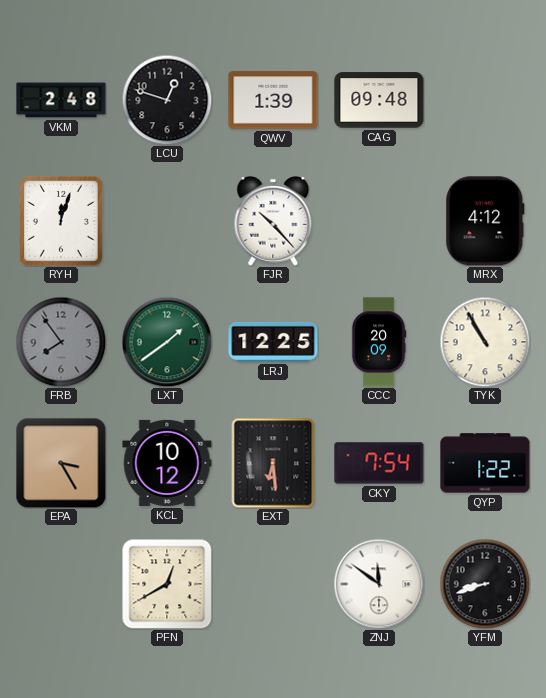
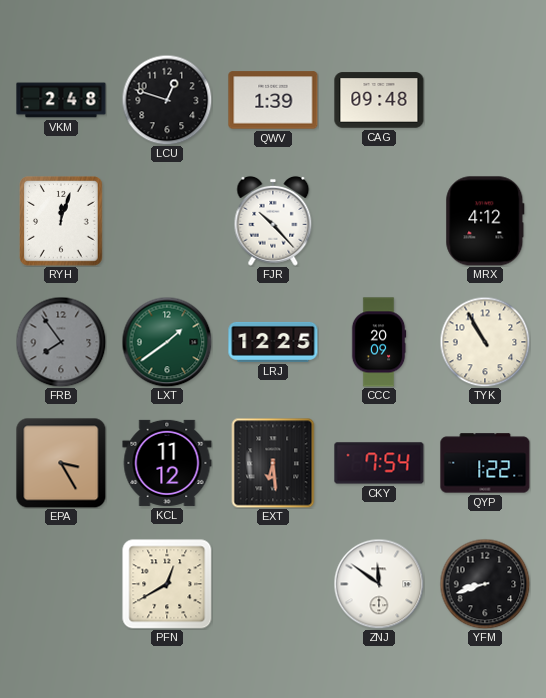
KCL: 10:12 -> 11:12 (167, 463)
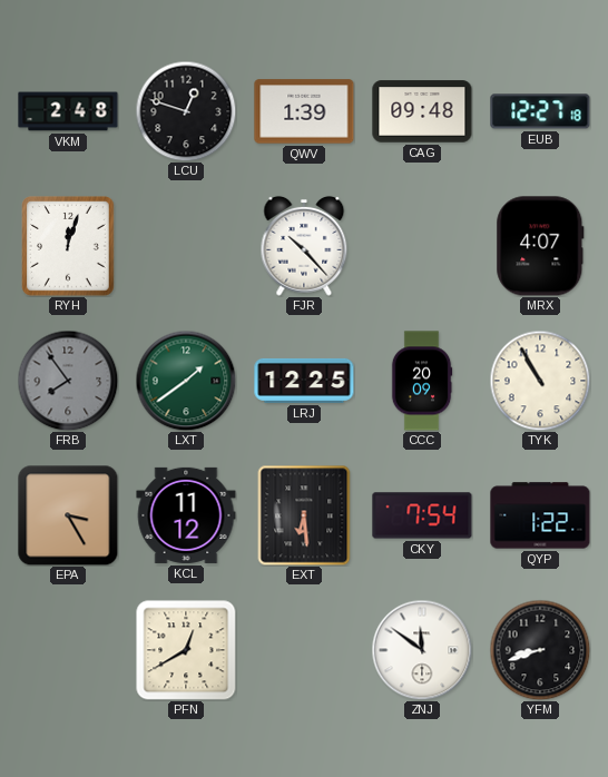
EUB: none -> 12:27 (540, 111)
MRX: 4:12 -> 4:07 (540, 246)
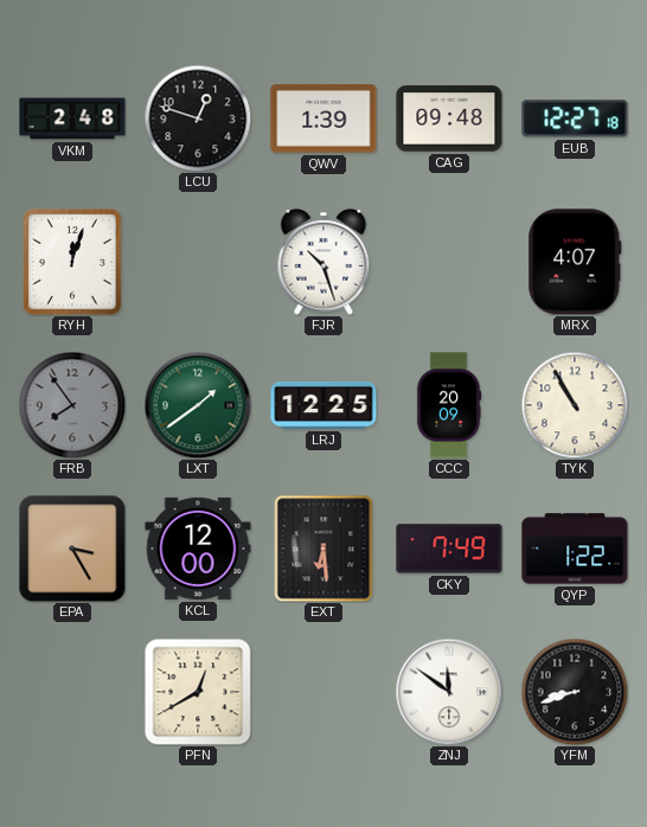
FJR: 10:23 -> 10:27 (323, 262)
KCL: 11:12 -> 12:00 (198, 549)
CKY: 7:54 -> 7:49 (449, 549)
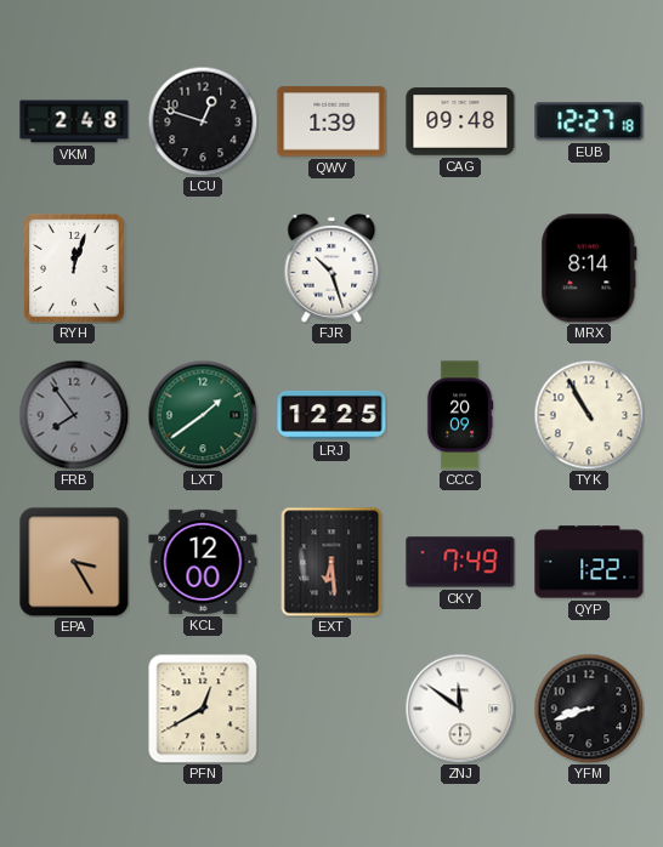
MRX: 4:07 -> 8:14 (589, 268)
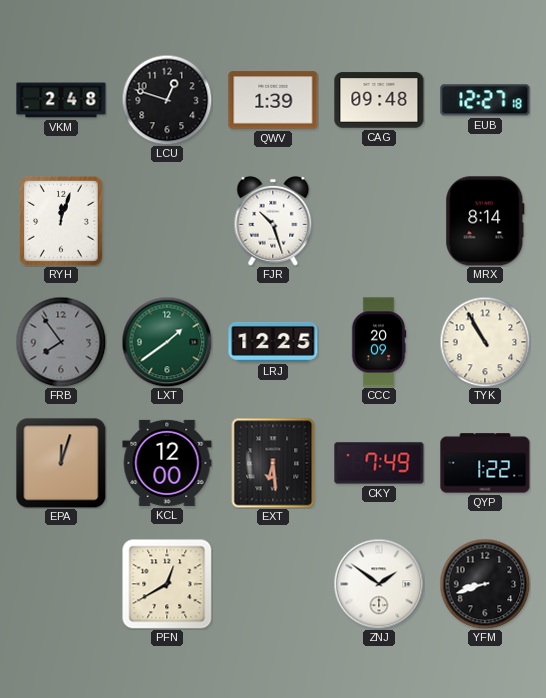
EPA: 3:25 -> 12:03 (61, 463)
ZNJ: 11:51 -> 1:51 (379, 584)
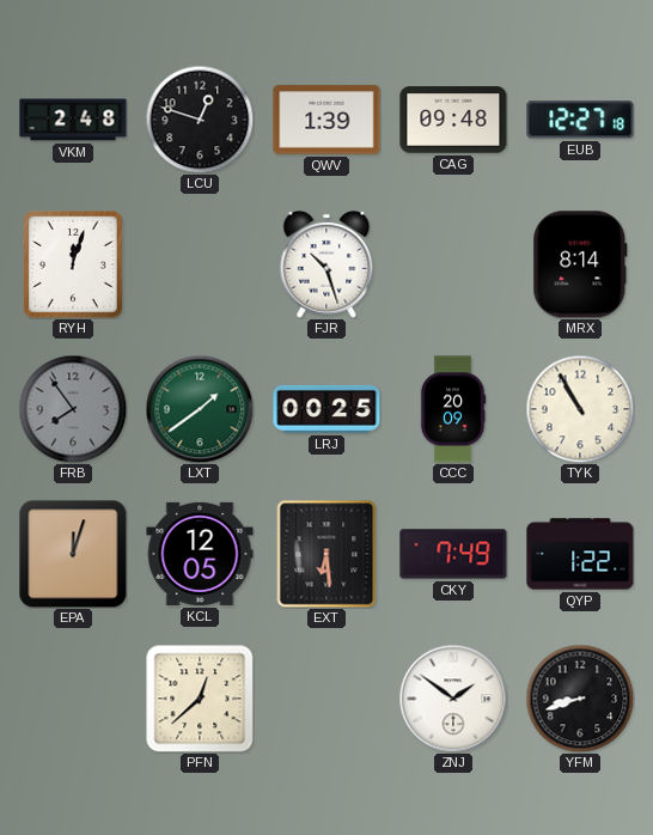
LRJ: 12:25 -> 00:25 (326, 409)
KCL: 12:00 -> 12:05 (200, 554)
PFN: 12:40 -> 12:38 (200, 699)
